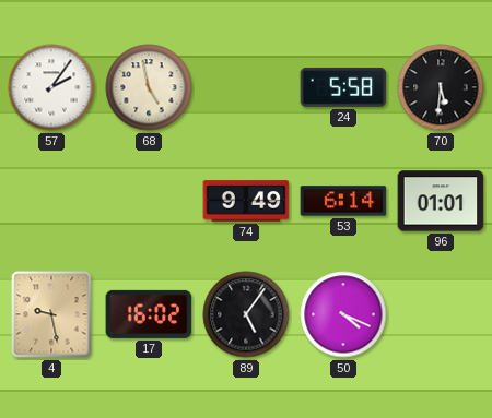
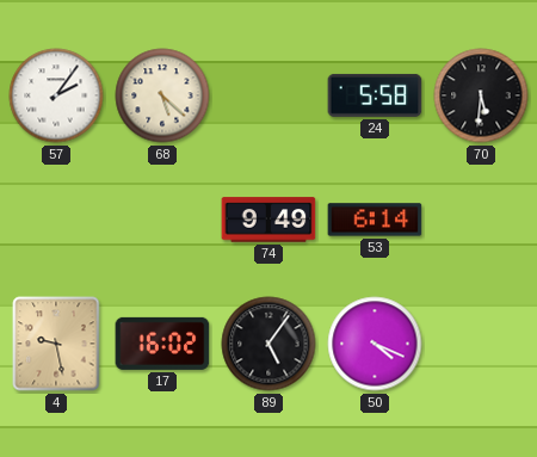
68: 4:58 -> 5:22 (162, 95)
96: 01:01 -> none (441, 201)
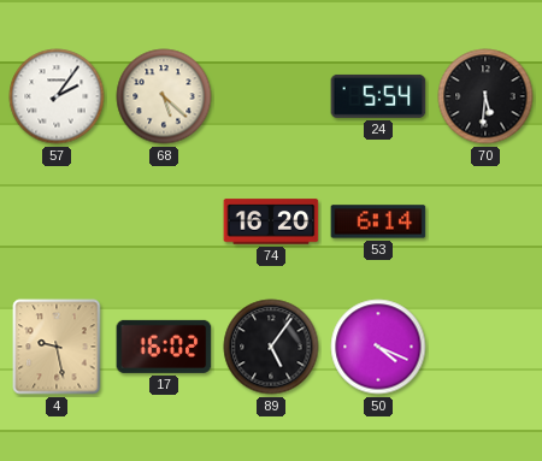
24: 5:58 -> 5:54 (378, 96)
74: 9:49 -> 16:20 (271, 221)
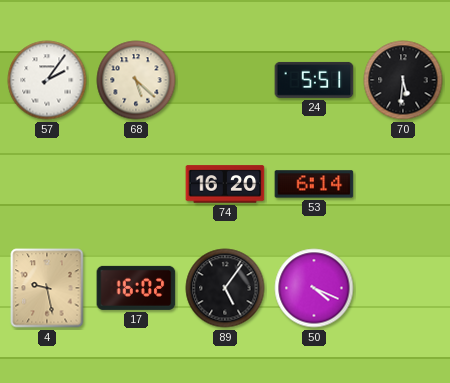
24: 5:54 -> 5:51 (314, 80)
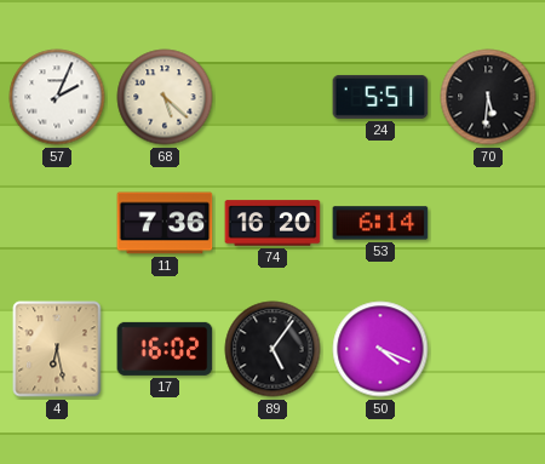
57: 2:06 -> 2:04 (57, 97)
11: none -> 7:36 (165, 223)
4: 9:28 -> 6:28 (57, 349)
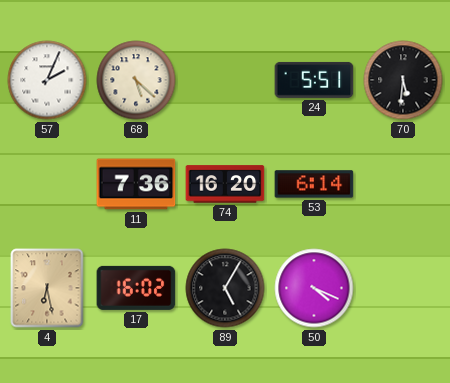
89: 5:06 -> 5:05 (225, 288)
